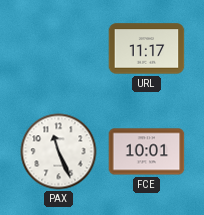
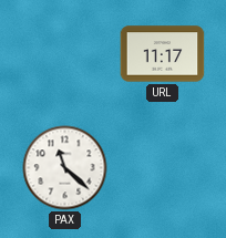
PAX: 11:26 -> 11:22 (65, 168)
FCE: 10:01 -> none (147, 152)
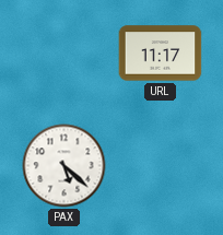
PAX: 11:22 -> 5:22 (64, 166)
